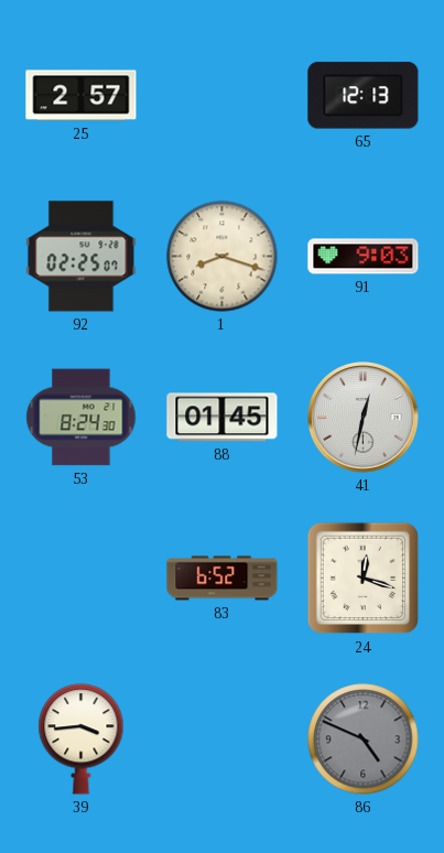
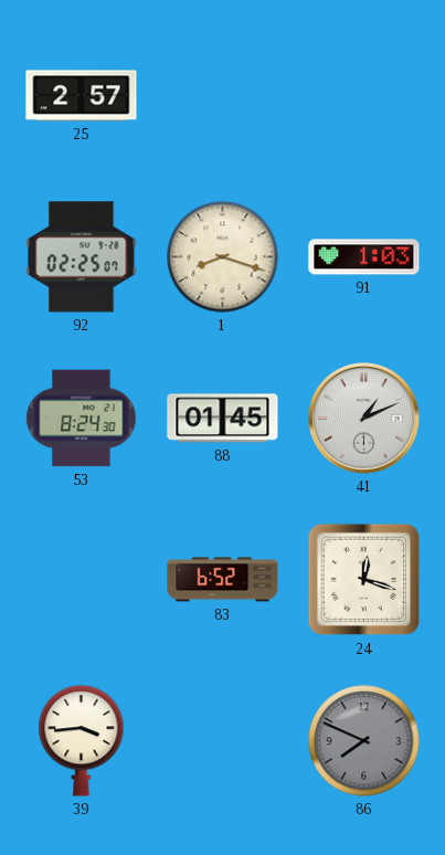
65: 12:13 -> none (364, 96)
91: 9:03 -> 1:03 (364, 257)
41: 12:32 -> 1:11 (364, 419)
86: 4:49 -> 7:49 (364, 741)
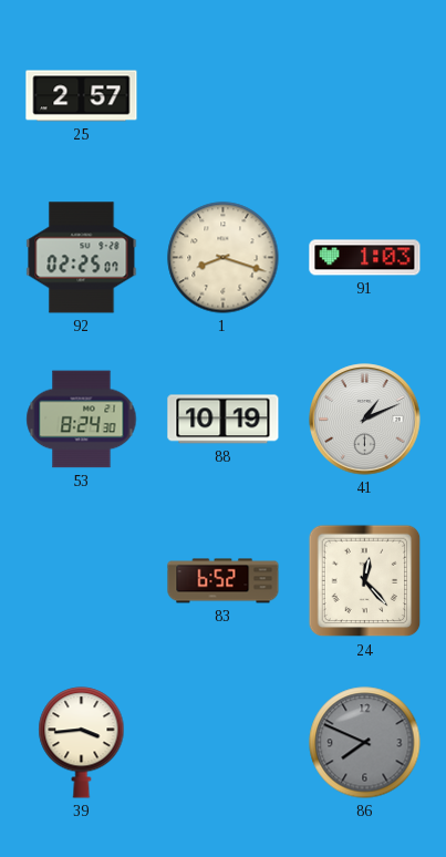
88: 01:45 -> 10:19 (224, 420)
24: 12:18 -> 12:23 (365, 581)
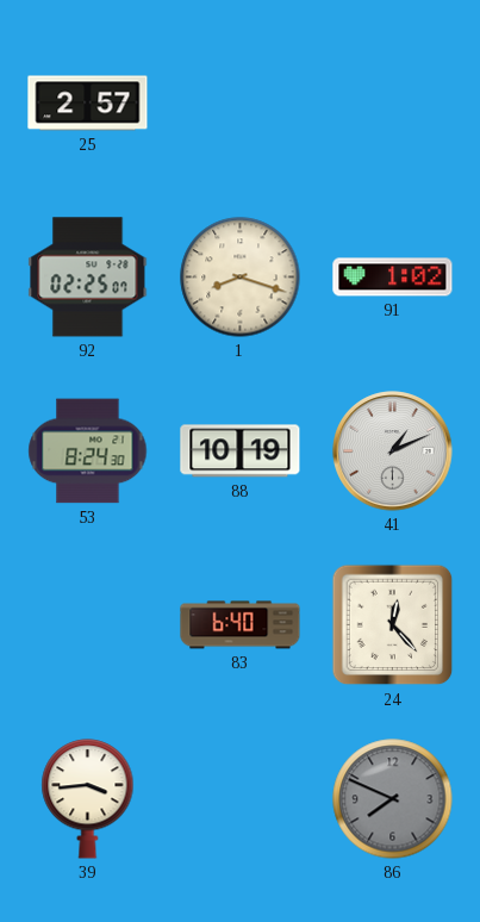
91: 1:03 -> 1:02 (393, 278)
83: 6:52 -> 6:40 (241, 625)
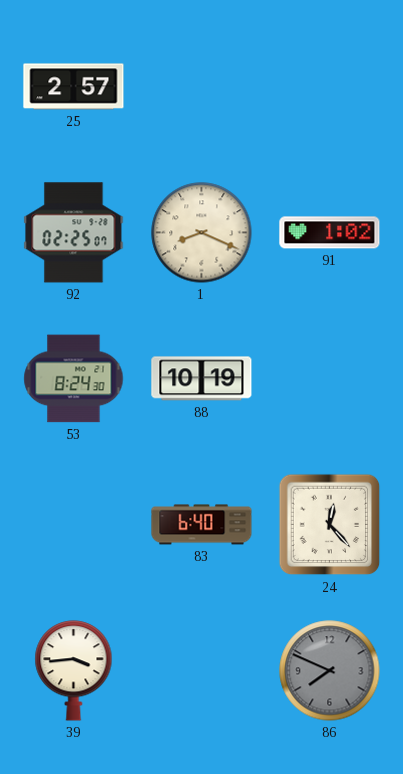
1: 8:18 -> 8:19 (202, 233)
41: 1:11 -> none (393, 451)
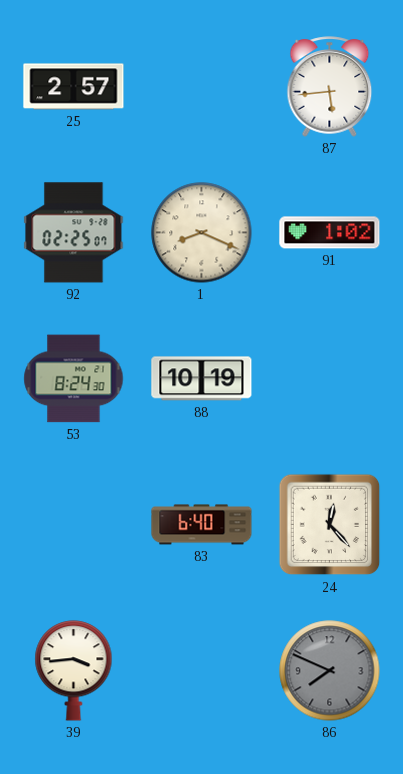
87: none -> 5:44 (330, 87)
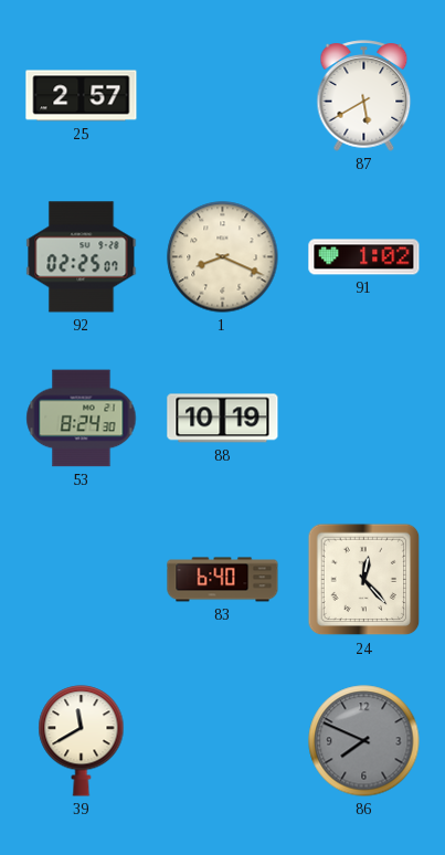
87: 5:44 -> 5:40 (364, 96)
39: 3:44 -> 11:40 (82, 741)
